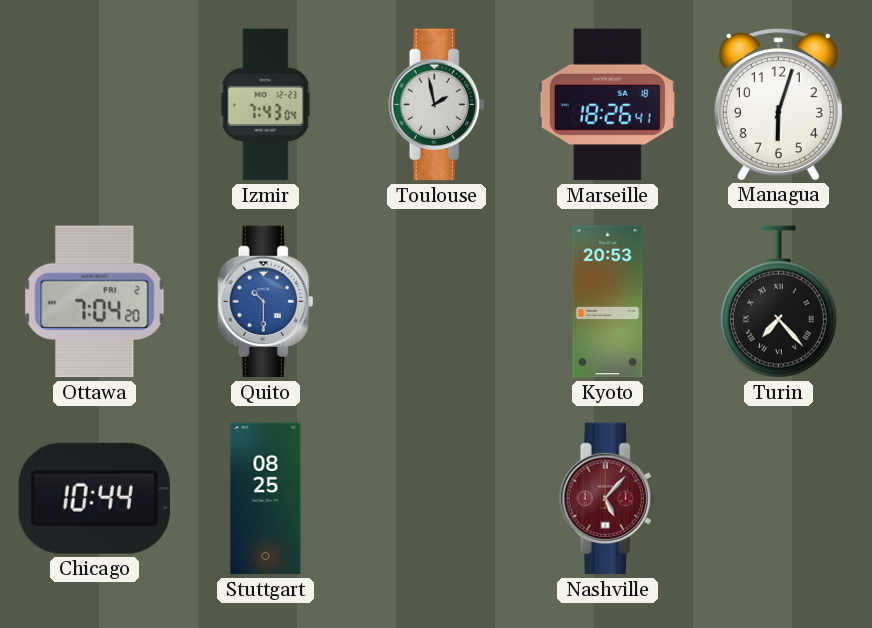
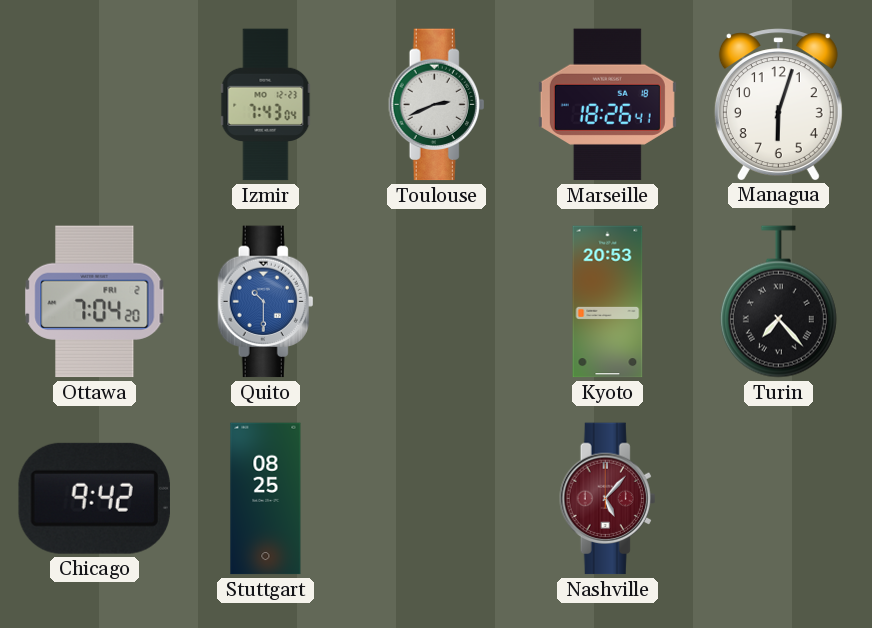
Toulouse: 1:58 -> 2:41 (437, 105)
Chicago: 10:44 -> 9:42 (94, 498)
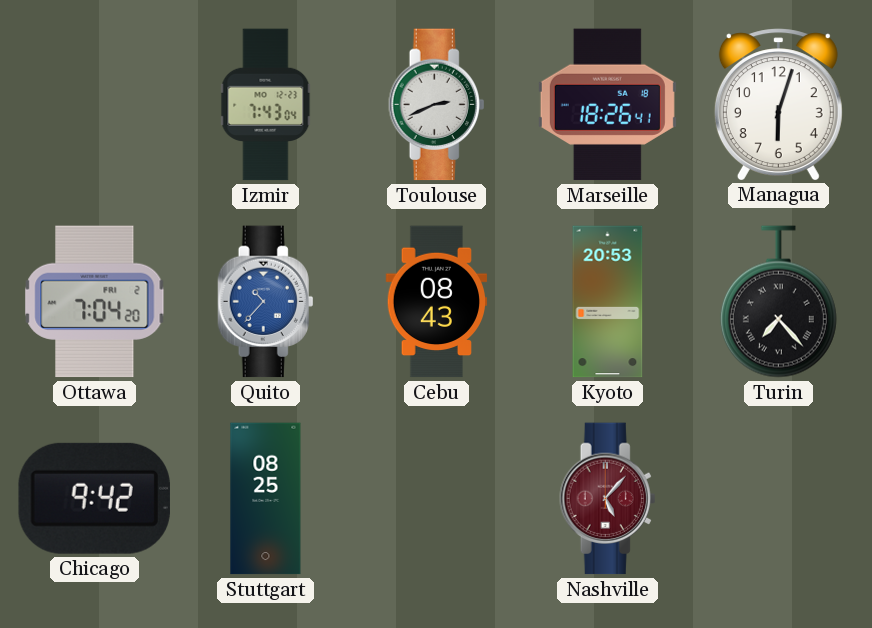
Quito: 10:30 -> 10:37 (266, 302)
Cebu: none -> 08:43 (437, 302)
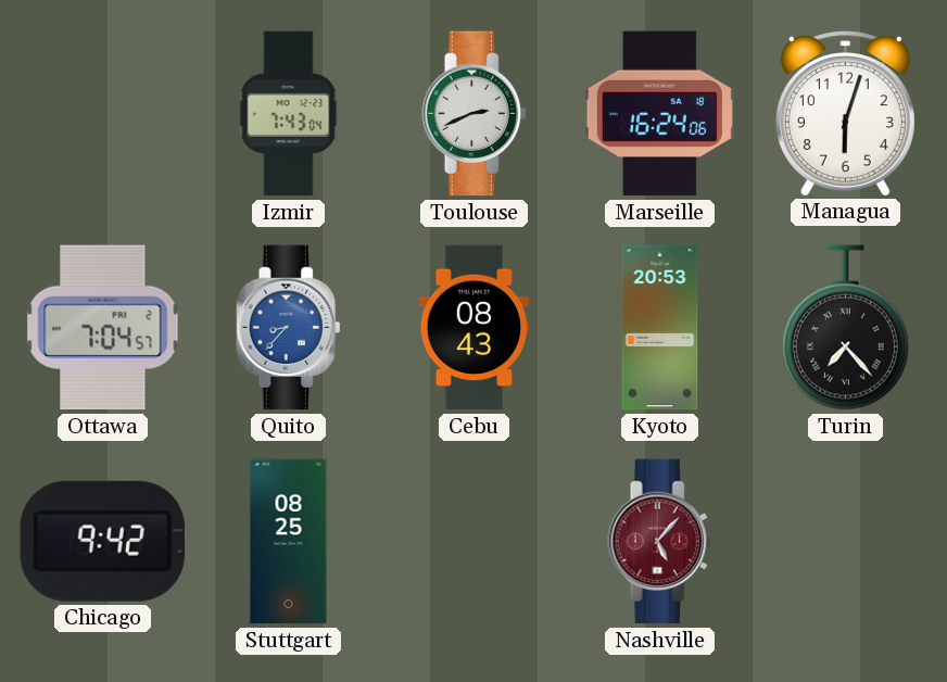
Marseille: 18:26 -> 16:24 (659, 114)
Ottawa: 7:04:20 -> 7:04:57 (103, 328)
Quito: 10:37 -> 8:37 (289, 328)
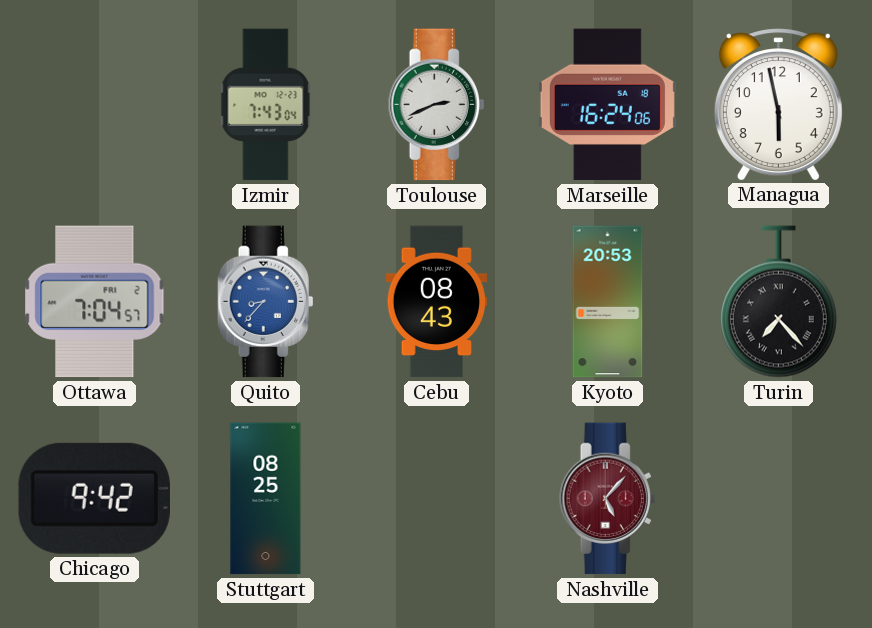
Managua: 6:03 -> 5:58 (778, 104)
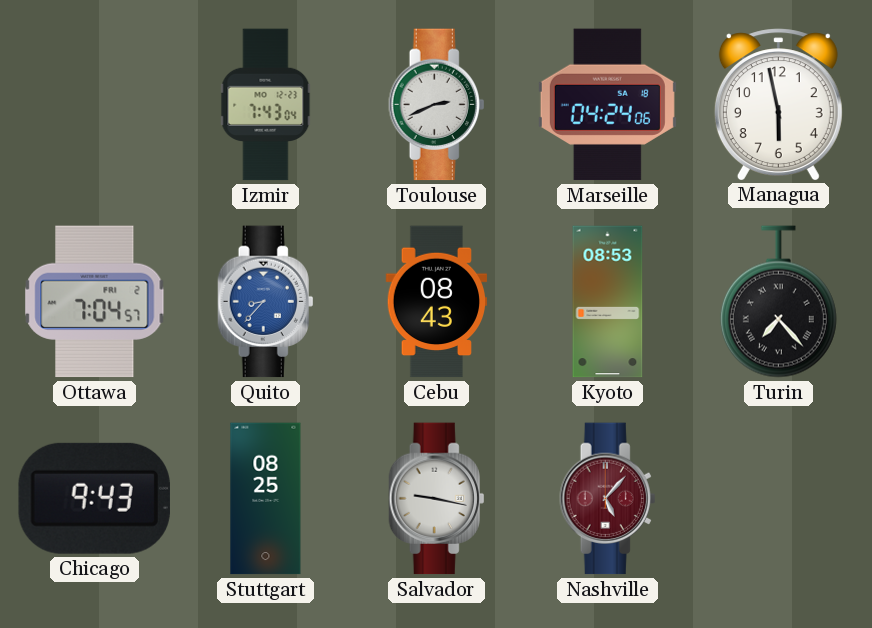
Marseille: 16:24 -> 04:24 (607, 105)
Kyoto: 20:53 -> 08:53 (608, 302)
Chicago: 9:42 -> 9:43 (94, 498)
Salvador: none -> 9:17 (437, 499)
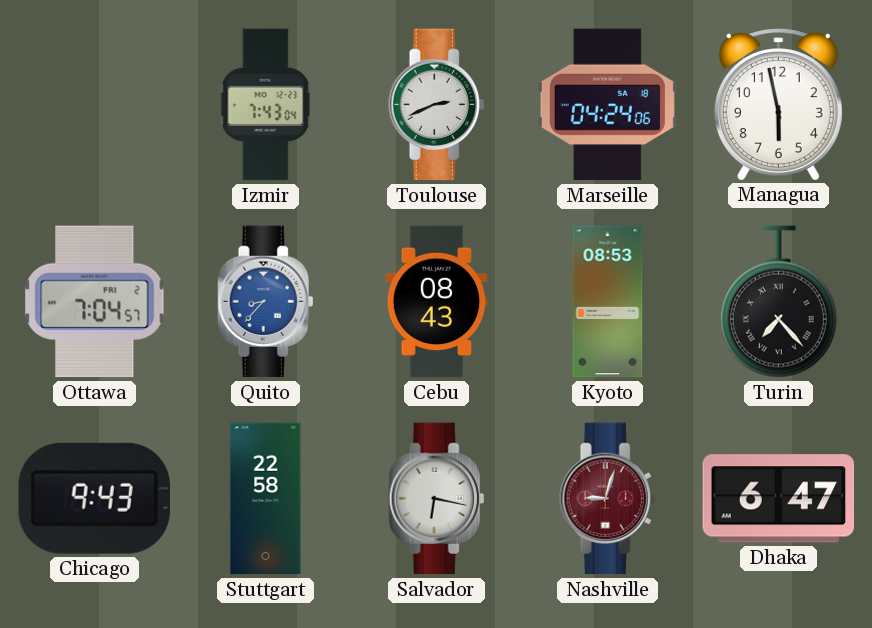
Stuttgart: 08:25 -> 22:58 (266, 499)
Salvador: 9:17 -> 6:17 (437, 499)
Nashville: 5:07 -> 9:03 (608, 499)
Dhaka: none -> 6:47 (779, 499)
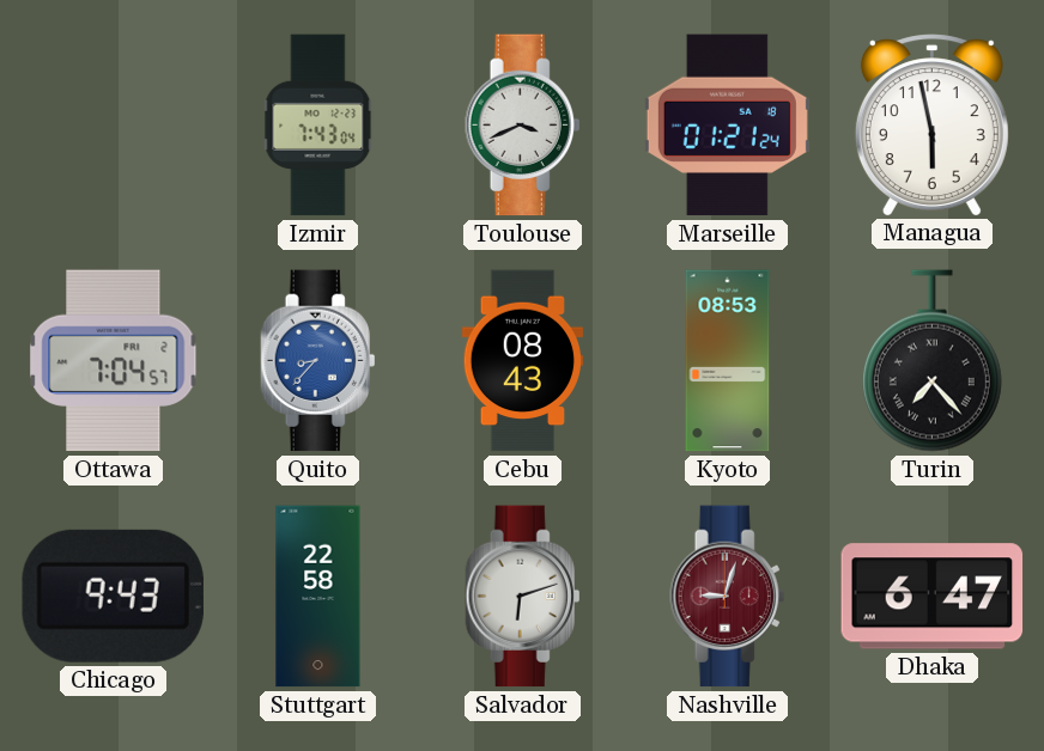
Toulouse: 2:41 -> 3:41 (523, 126)
Marseille: 04:24 -> 01:21 (727, 126)
Salvador: 6:17 -> 6:12 (523, 597)
